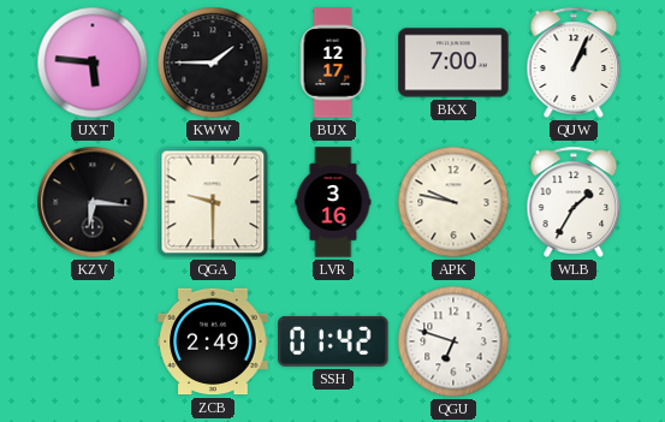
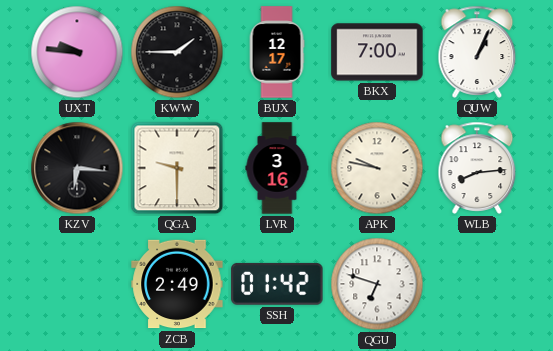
UXT: 5:46 -> 9:46 (77, 52)
WLB: 1:35 -> 8:14 (477, 168)
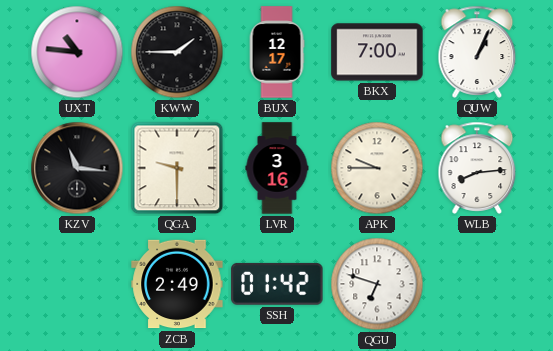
UXT: 9:46 -> 10:46 (77, 52)
KZV: 6:16 -> 11:16 (77, 168)
APK: 9:47 -> 9:45 (377, 168)
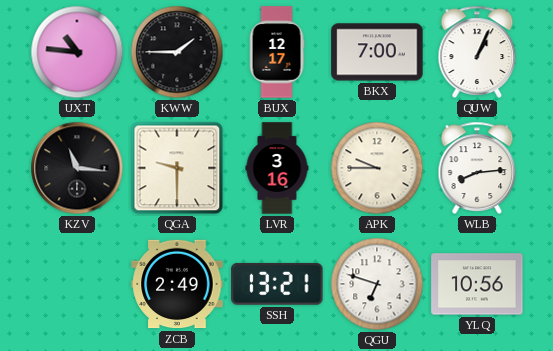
SSH: 01:42 -> 13:21 (277, 284)
YLQ: none -> 10:56 (477, 284)
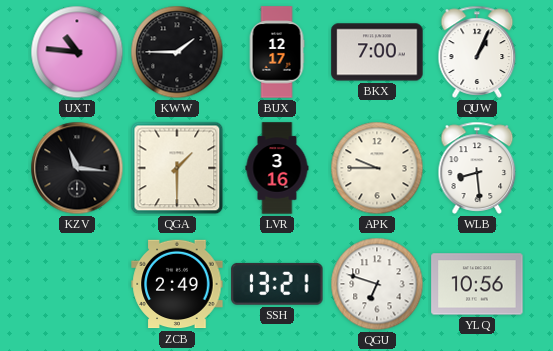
QGA: 9:30 -> 1:30 (177, 168)
WLB: 8:14 -> 8:29 (477, 168)
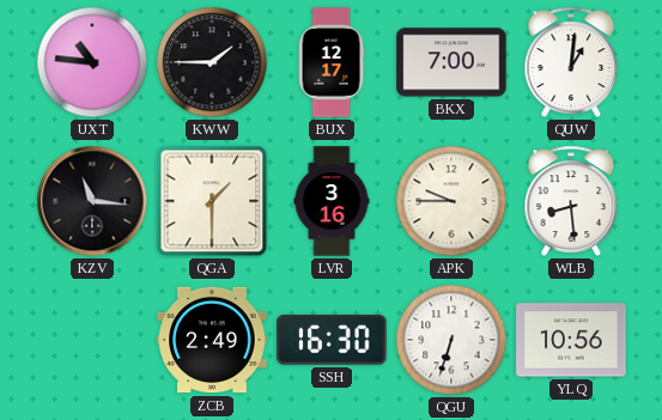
QUW: 1:04 -> 1:01 (571, 62)
SSH: 13:21 -> 16:30 (332, 340)
QGU: 6:48 -> 6:33 (451, 340)
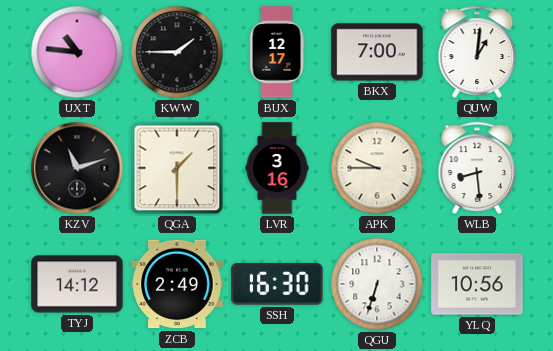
KZV: 11:16 -> 11:12 (77, 168)
TYJ: none -> 14:12 (77, 284)
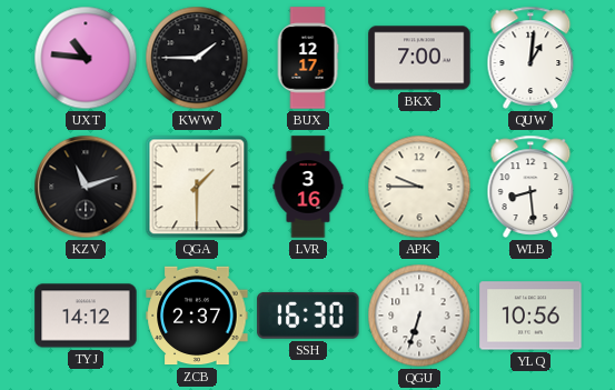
ZCB: 2:49 -> 2:37 (197, 316)
